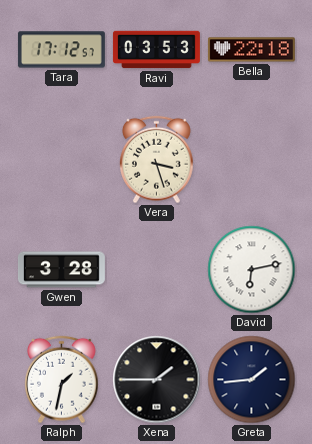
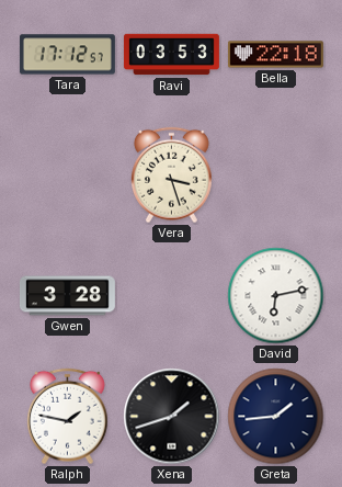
Ralph: 1:32 -> 1:47 (68, 417)
Xena: 1:45 -> 1:42 (172, 417)
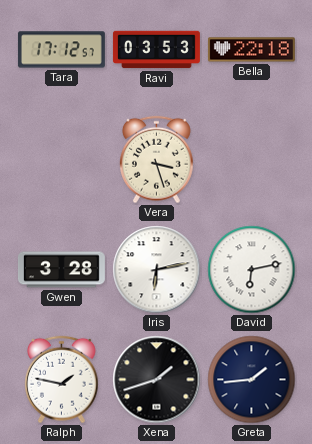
Iris: none -> 6:13 (157, 270)
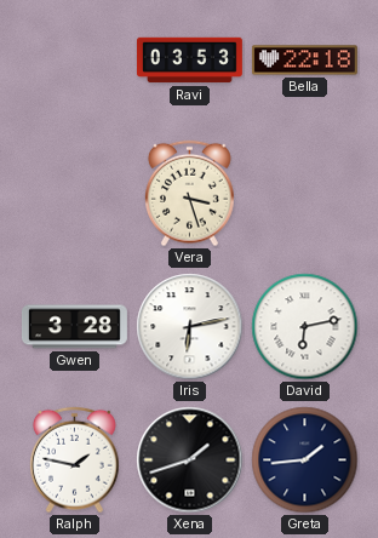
Tara: 17:12 -> none (61, 50)
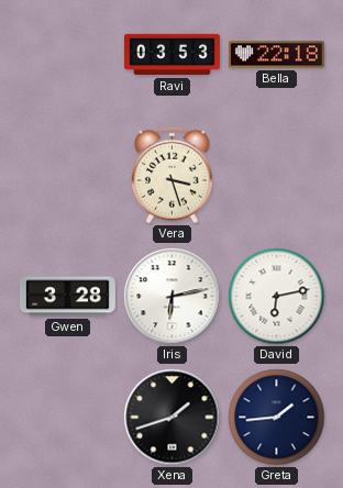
Ralph: 1:47 -> none (75, 460)
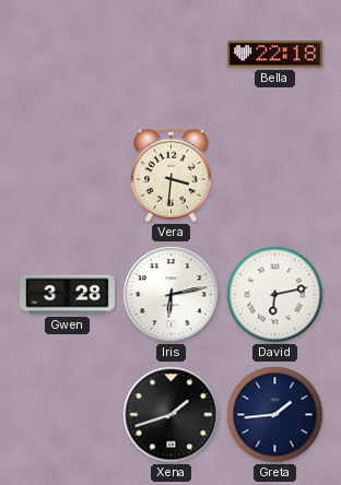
Ravi: 03:53 -> none (171, 55)
Vera: 3:27 -> 3:31 (172, 175)
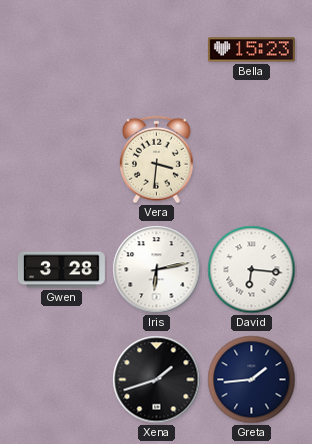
Bella: 22:18 -> 15:23 (251, 50)
David: 6:13 -> 6:16 (252, 270)
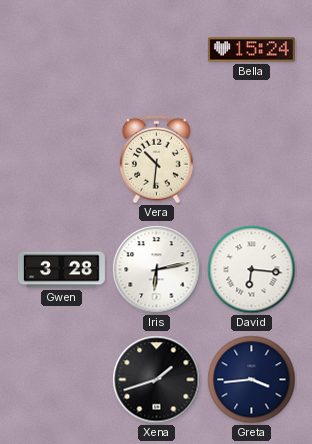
Bella: 15:23 -> 15:24 (251, 50)
Vera: 3:31 -> 10:31 (157, 160)
Greta: 1:44 -> 3:44 (252, 380)
